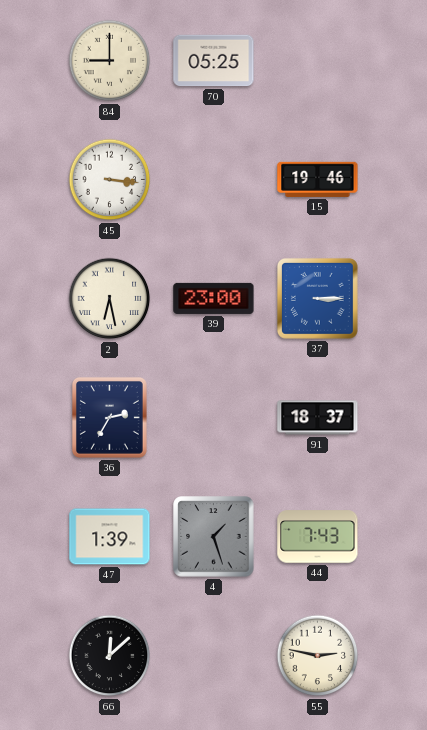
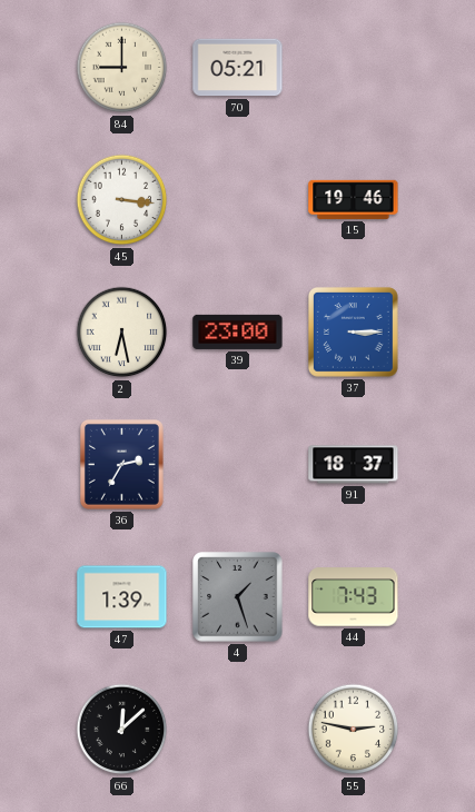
70: 05:25 -> 05:21 (238, 68)
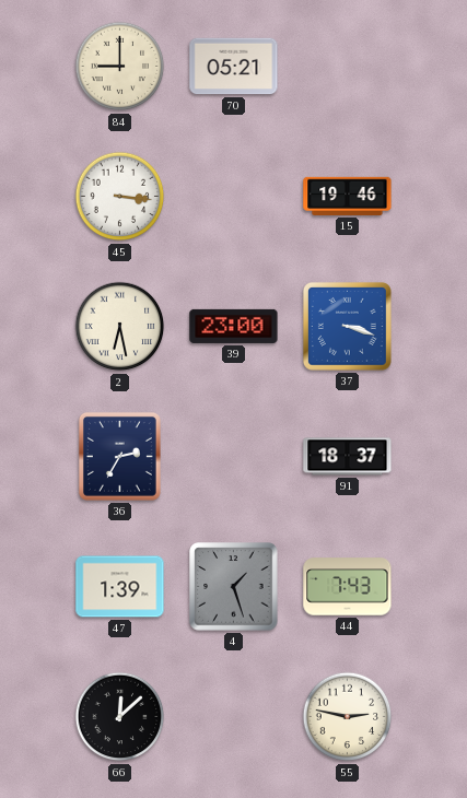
37: 3:15 -> 3:18 (347, 326)
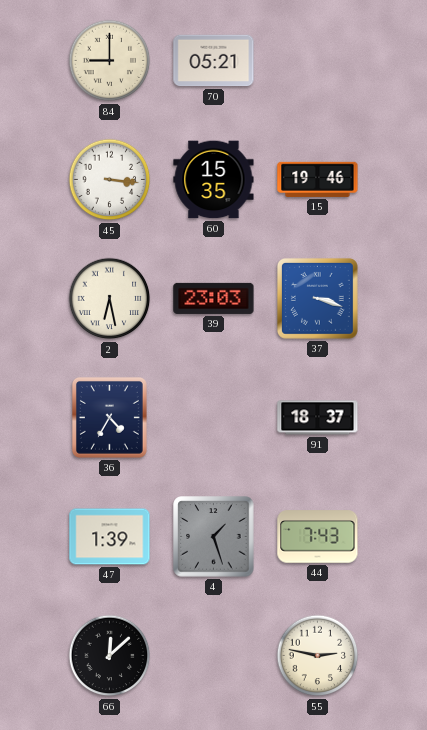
60: none -> 15:35 (214, 180)
39: 23:00 -> 23:03 (214, 298)
36: 2:35 -> 4:35 (109, 417)
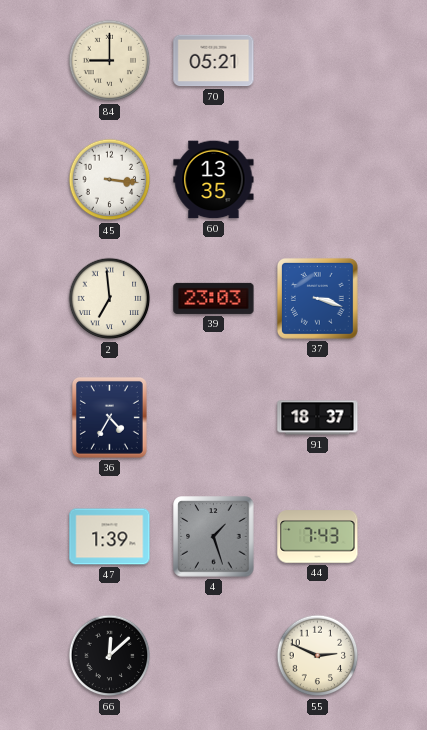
60: 15:35 -> 13:35 (214, 180)
15: 19:46 -> none (318, 179)
2: 6:28 -> 6:59 (110, 299)
55: 2:47 -> 2:49 (318, 656)
